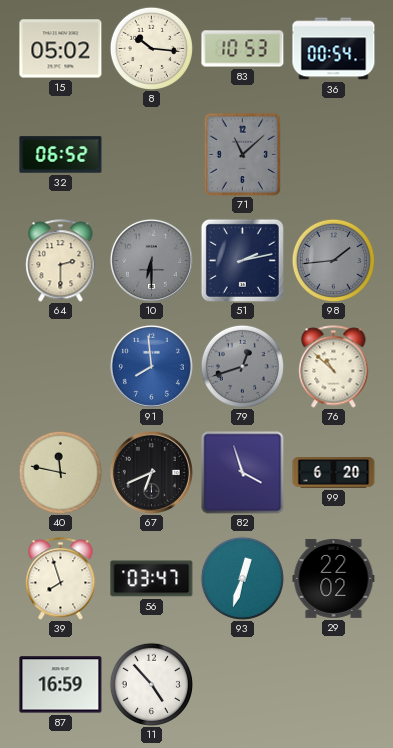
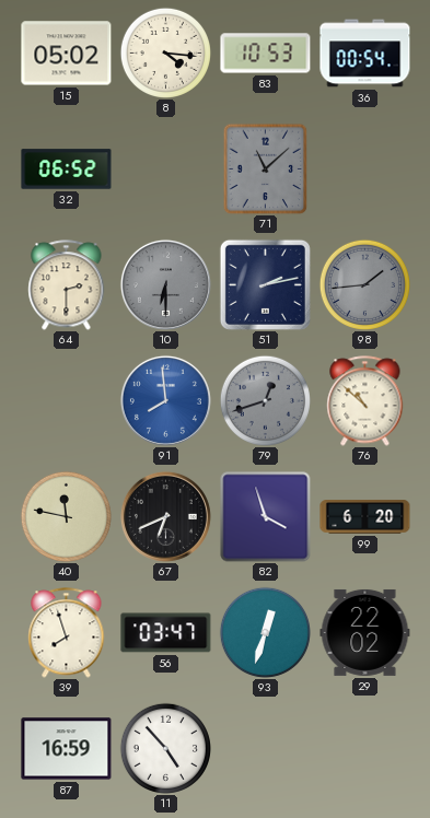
8: 10:16 -> 4:16 (165, 52)
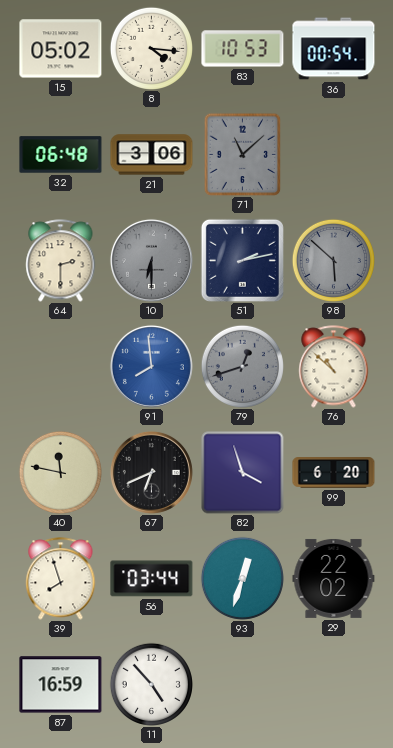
32: 06:52 -> 06:48 (61, 155)
21: none -> 3:06 (152, 155)
98: 1:44 -> 5:52 (333, 260)
56: 03:47 -> 03:44 (152, 579)
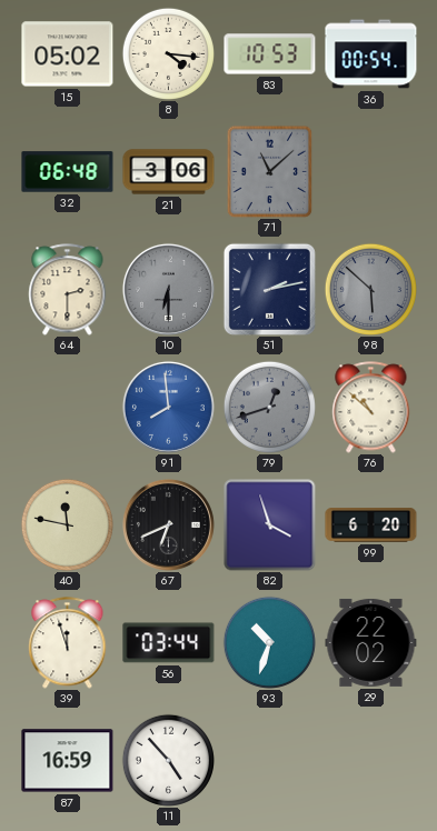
39: 7:57 -> 11:57 (68, 643)
93: 12:33 -> 10:33 (269, 642)
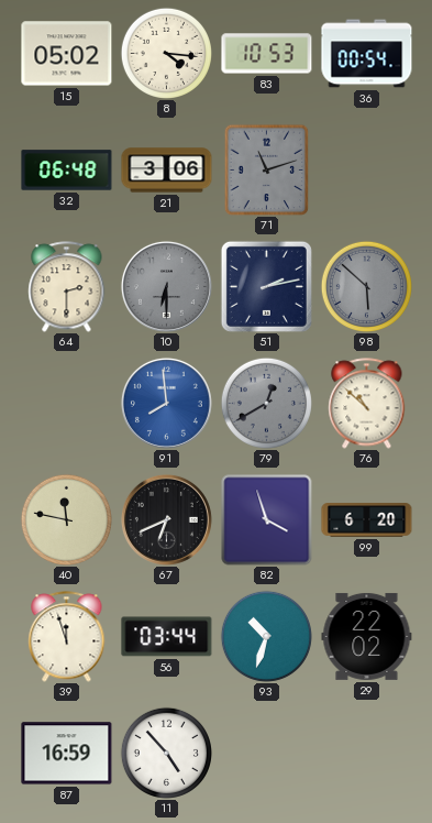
71: 11:08 -> 11:12 (267, 169)
79: 12:42 -> 12:40 (266, 403)
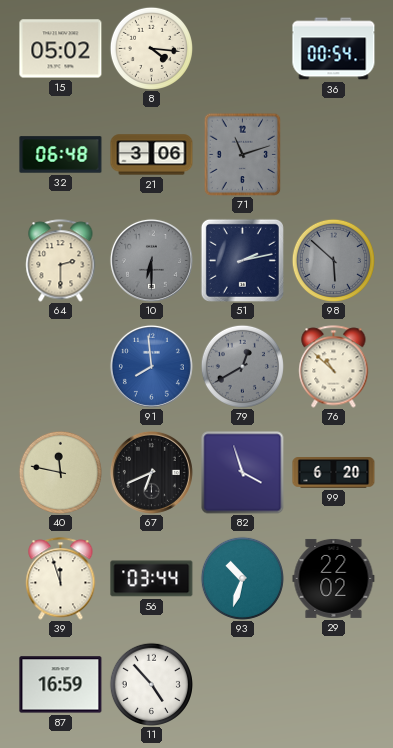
83: 10:53 -> none (267, 54)
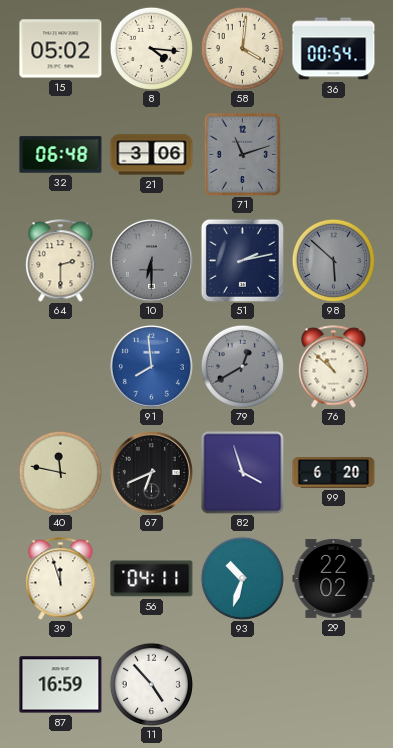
58: none -> 4:01 (242, 48)
56: 03:44 -> 04:11 (152, 579)
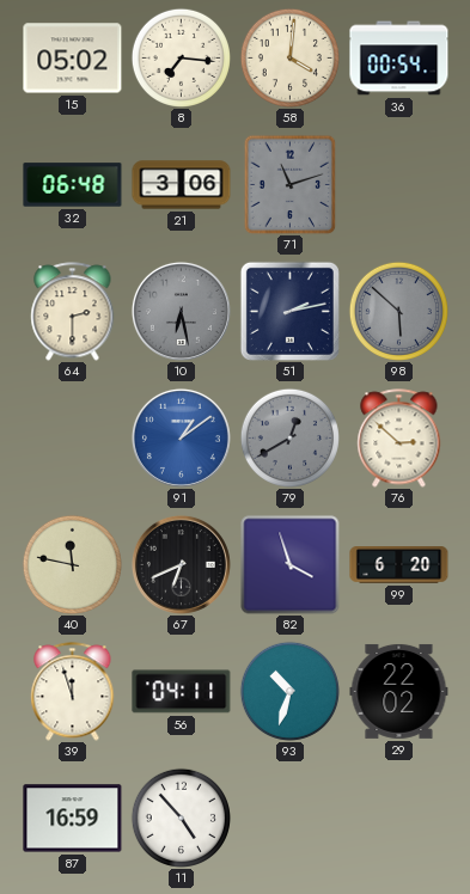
8: 4:16 -> 7:16 (181, 57)
10: 6:30 -> 6:28 (181, 311)
91: 7:59 -> 1:09 (181, 437)
76: 10:52 -> 2:52 (399, 439)
